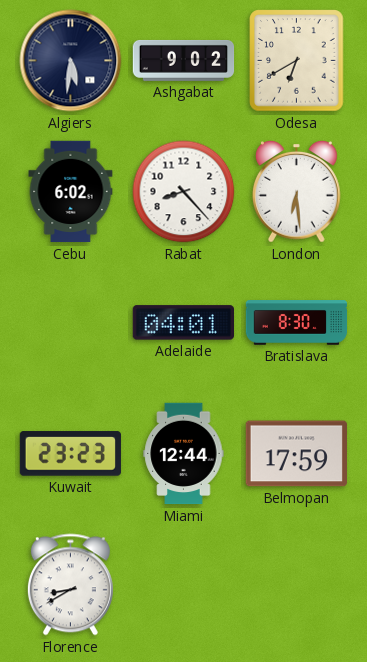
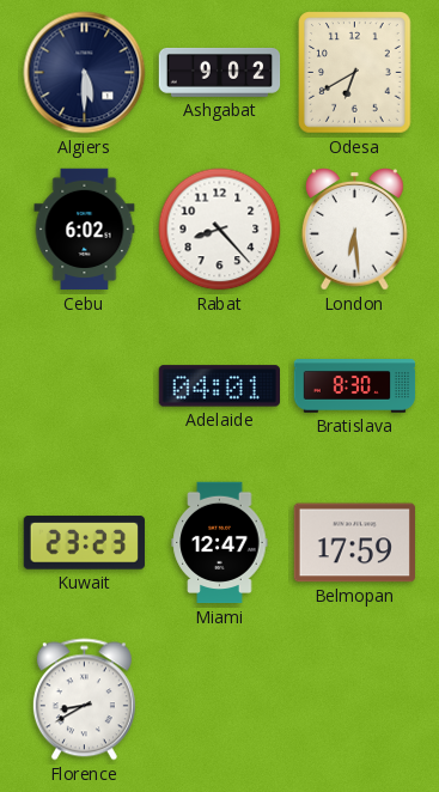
Algiers: 5:31 -> 5:30 (85, 73)
Miami: 12:44 -> 12:47 (220, 543)
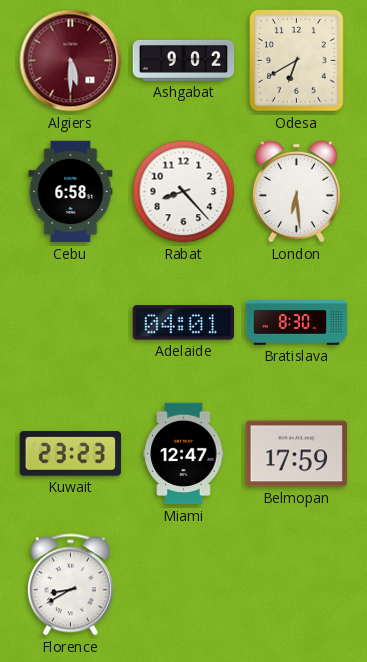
Algiers dial: navy -> burgundy (71, 61)
Cebu: 6:02 -> 6:58 (71, 192)
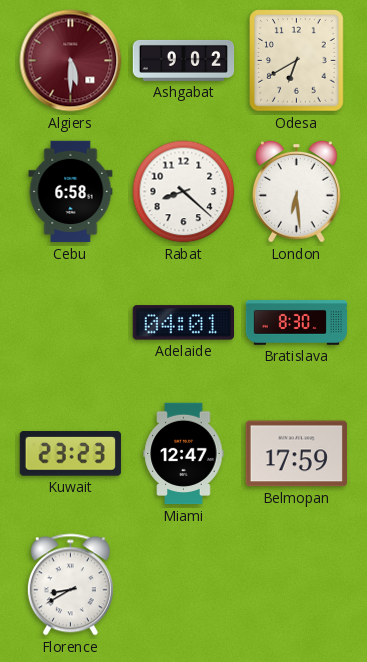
Rabat: 8:23 -> 8:22 (184, 192)
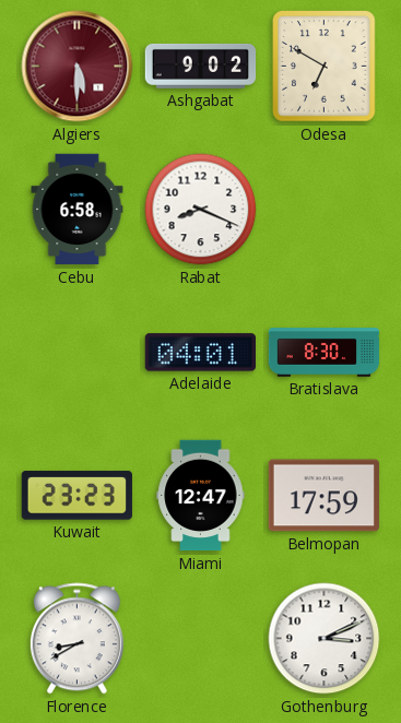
Odesa: 6:40 -> 6:50 (325, 67)
Rabat: 8:22 -> 8:19 (201, 210)
London: 6:29 -> none (297, 192)
Gothenburg: none -> 3:11 (325, 639)
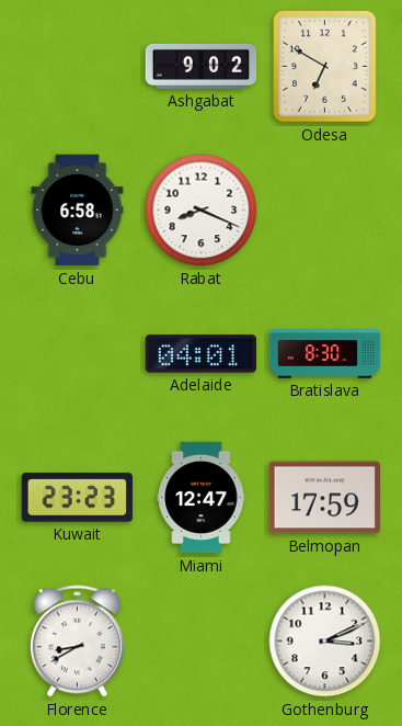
Algiers: 5:30 -> none (78, 67)
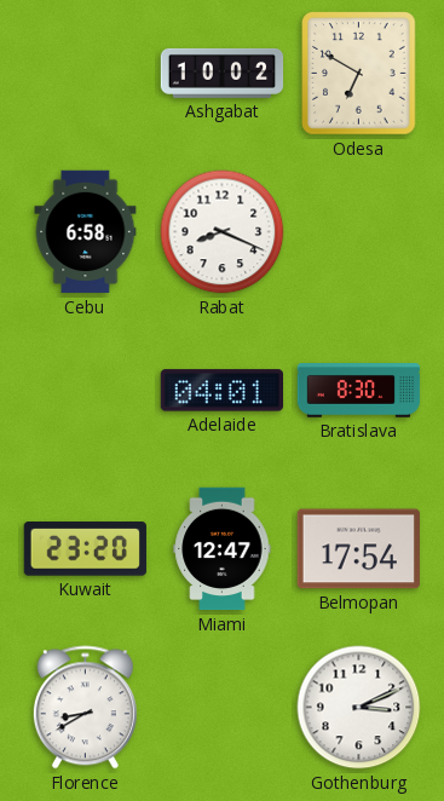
Ashgabat: 9:02 -> 10:02 (223, 73)
Kuwait: 23:23 -> 23:20 (85, 549)
Belmopan: 17:59 -> 17:54 (358, 549)
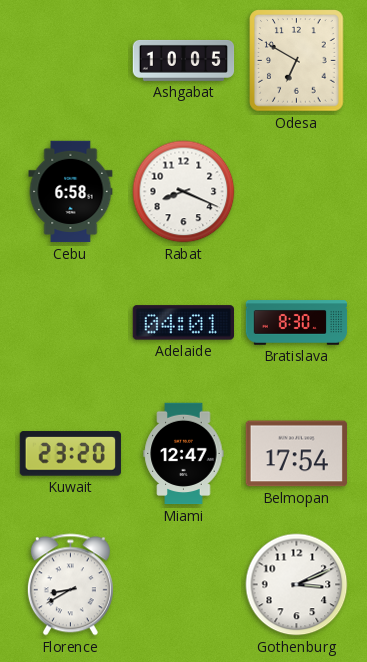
Ashgabat: 10:02 -> 10:05 (184, 60)
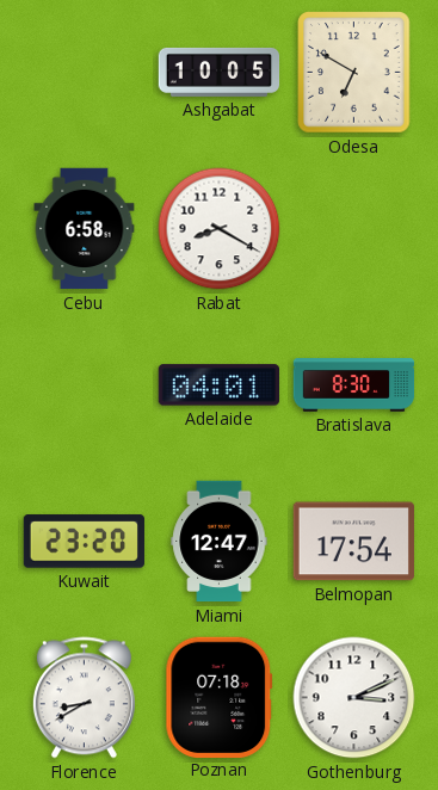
Rabat: 8:19 -> 8:20 (220, 229)
Poznan: none -> 07:18 (220, 697)
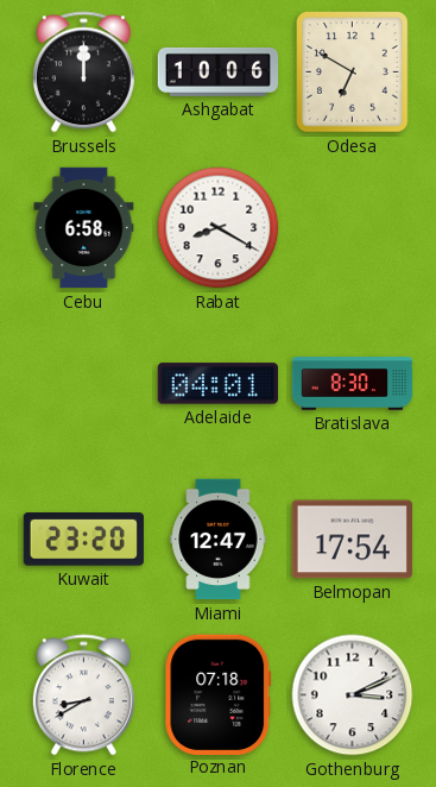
Brussels: none -> 12:00 (83, 73)
Ashgabat: 10:05 -> 10:06 (219, 71)
